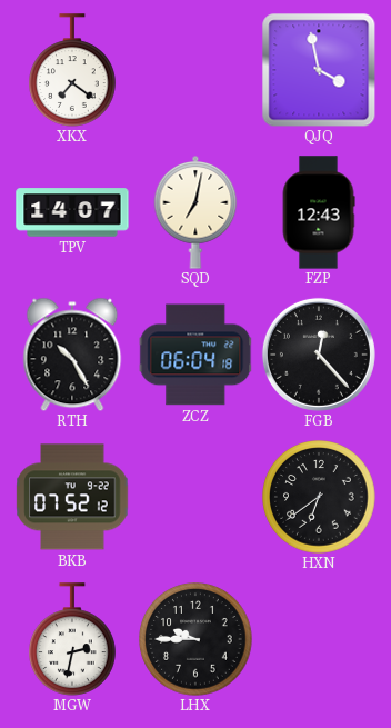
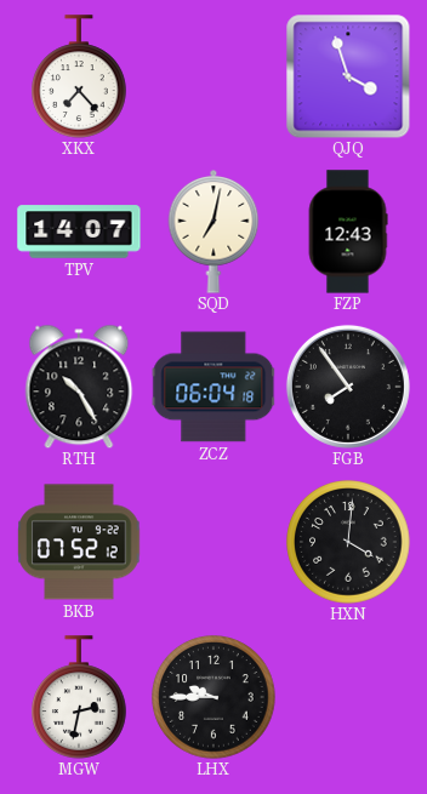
XKX: 7:21 -> 7:23 (79, 76)
QJQ: 3:58 -> 3:57 (348, 76)
FGB: 12:23 -> 7:54 (348, 387)
HXN: 6:39 -> 4:01 (348, 542)
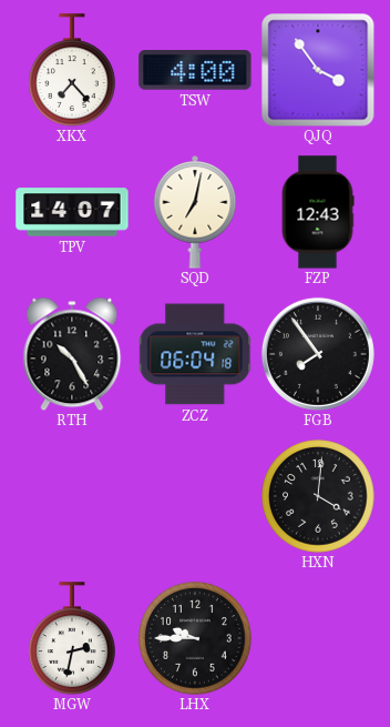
TSW: none -> 4:00 (195, 71)
QJQ: 3:57 -> 3:54 (318, 70)
BKB: 07:52 -> none (79, 542)
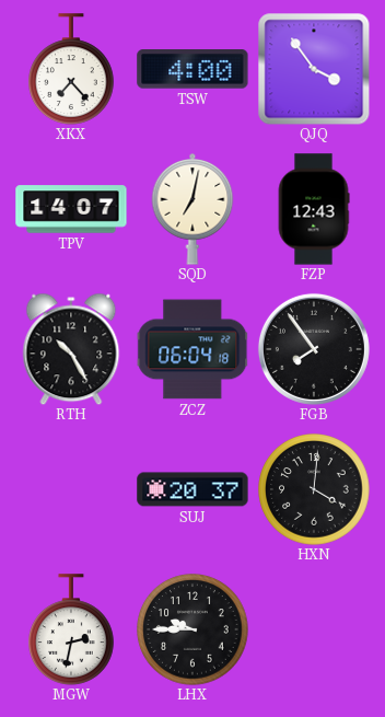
SUJ: none -> 20:37 (192, 489)
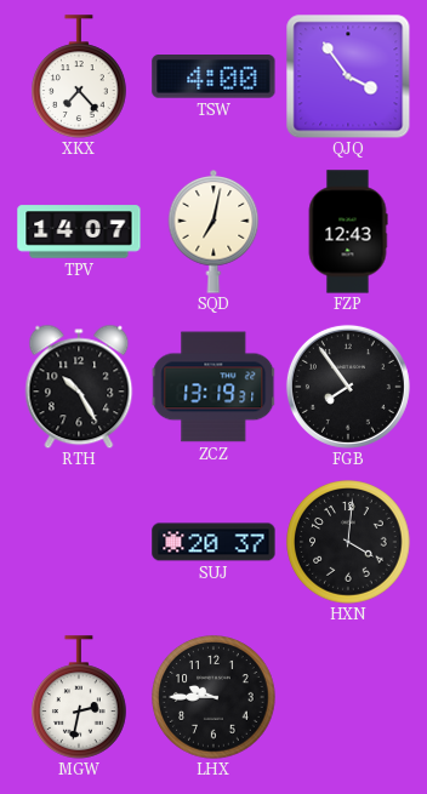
ZCZ: 06:04 -> 13:19 (213, 387)
